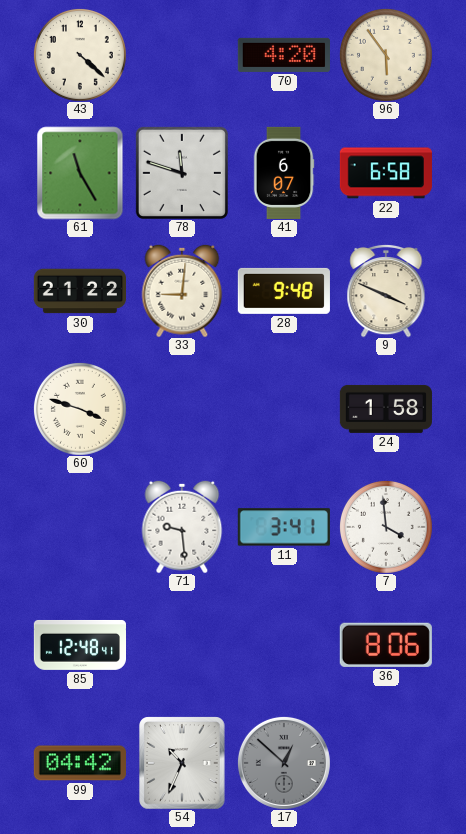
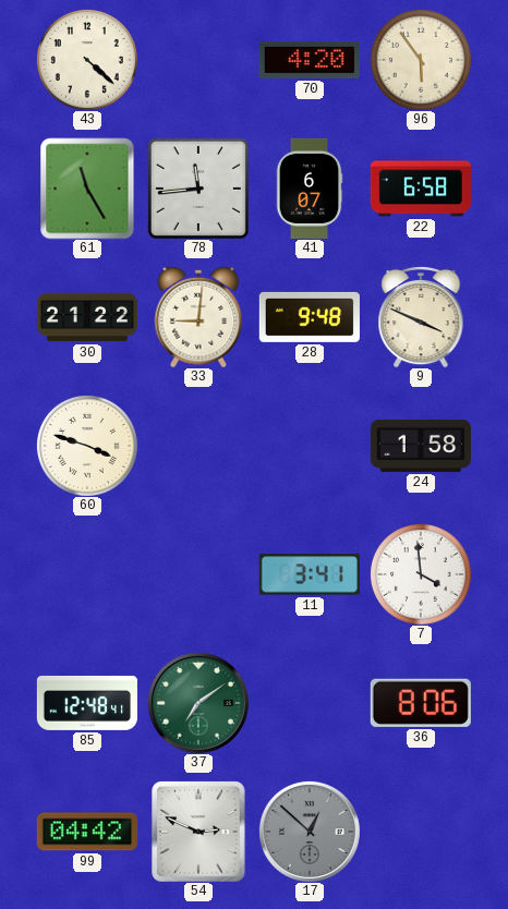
78: 11:48 -> 11:44 (198, 189)
71: 9:29 -> none (182, 527)
37: none -> 7:09 (198, 703)
54: 10:34 -> 2:49 (198, 832)
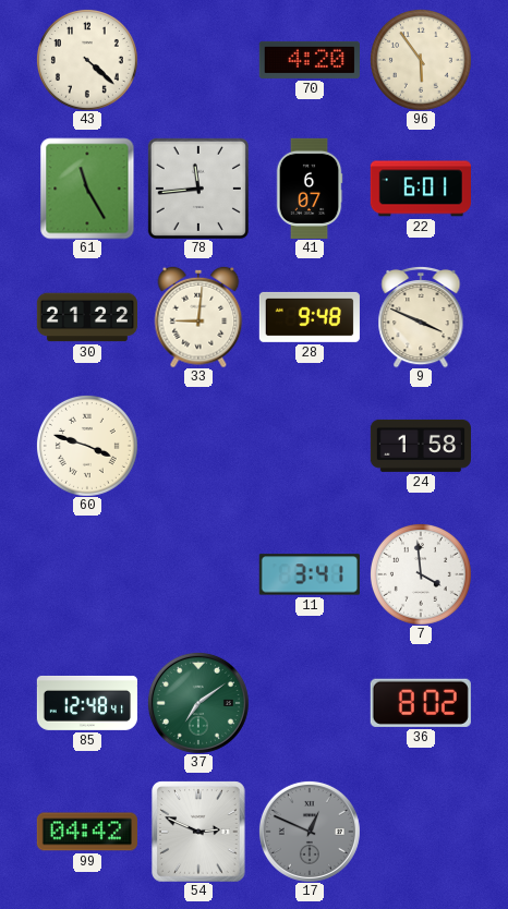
22: 6:58 -> 6:01 (421, 189)
36: 8:06 -> 8:02 (421, 703)
17: 12:52 -> 12:49 (310, 832)
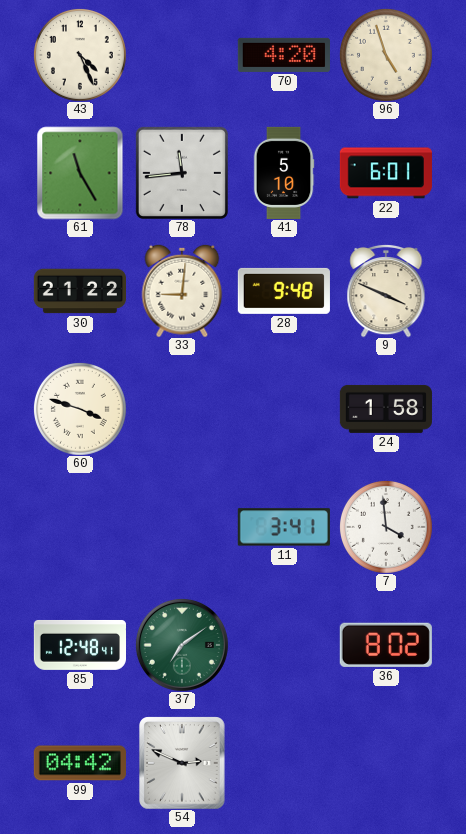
43: 4:22 -> 4:26 (80, 55)
96: 5:54 -> 4:57 (386, 55)
41: 6:07 -> 5:10 (284, 172)
17: 12:49 -> none (310, 832)
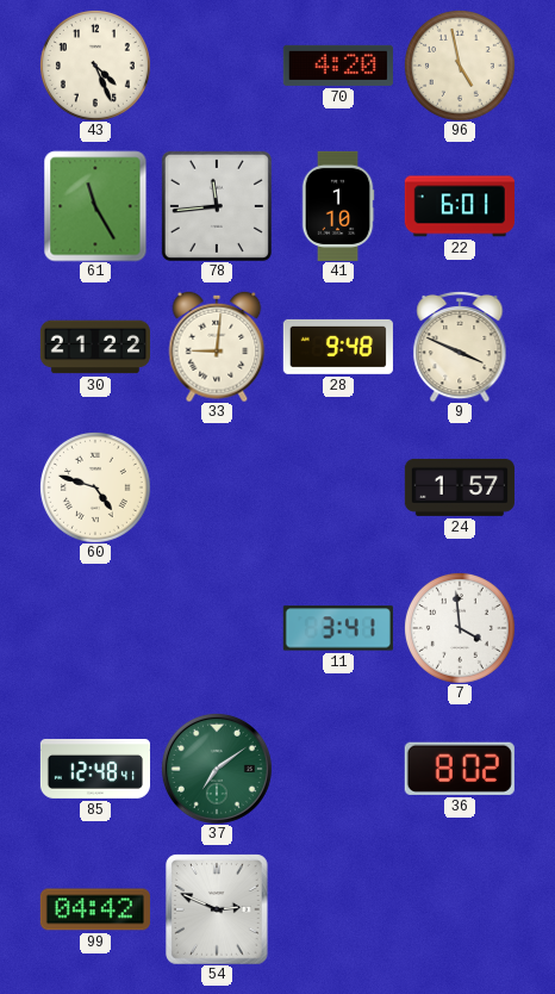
96: 4:57 -> 4:58 (460, 66)
41: 5:10 -> 1:10 (338, 205)
60: 3:48 -> 4:48 (95, 487)
24: 1:58 -> 1:57 (460, 487)
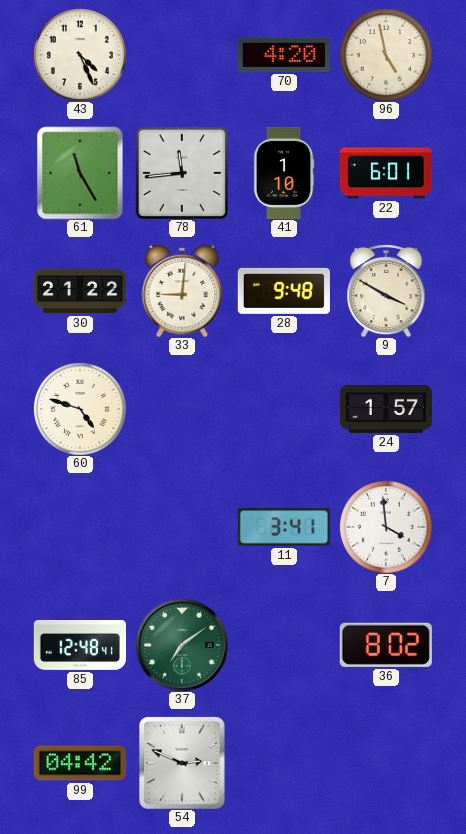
9: 3:49 -> 3:50 (386, 291)
